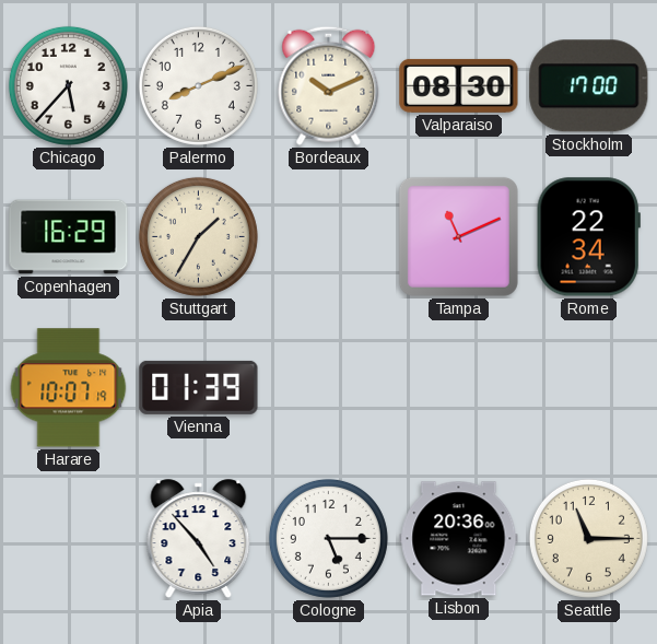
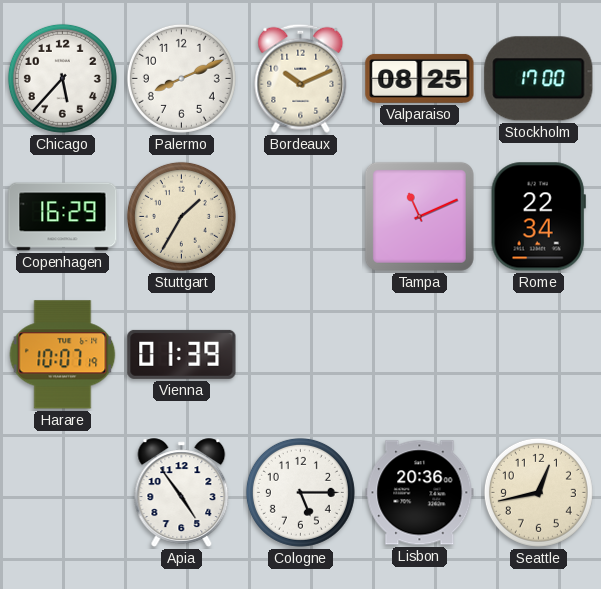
Valparaiso: 08:30 -> 08:25 (420, 78)
Apia: 4:53 -> 4:54 (182, 493)
Seattle: 11:15 -> 12:43 (538, 492)
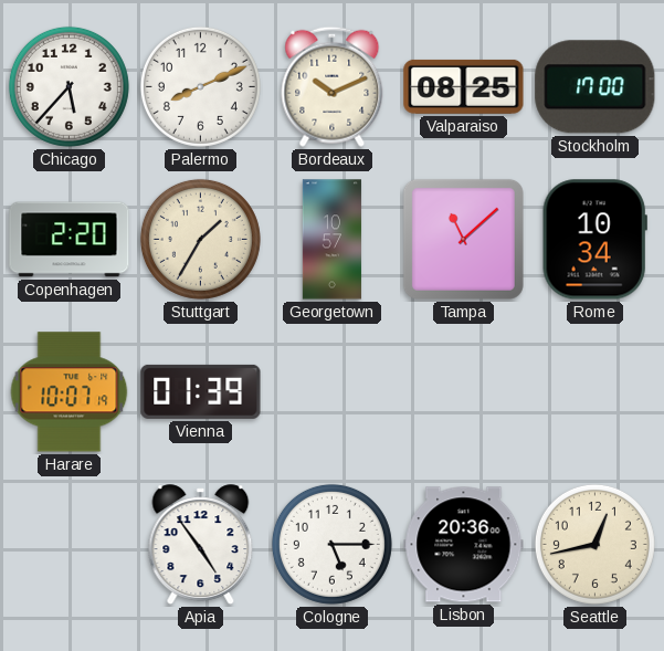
Copenhagen: 16:29 -> 2:20 (70, 240)
Georgetown: none -> 10:57 (331, 240)
Tampa: 11:11 -> 11:08 (463, 239)
Rome: 22:34 -> 10:34 (594, 240)
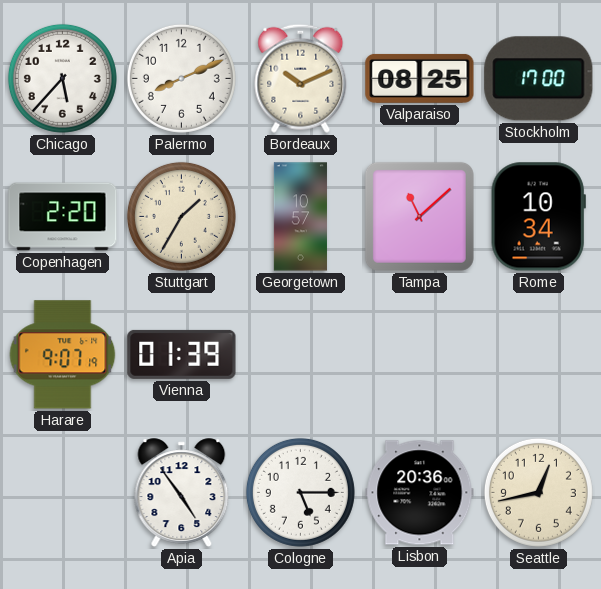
Harare: 10:07 -> 9:07 (63, 355)
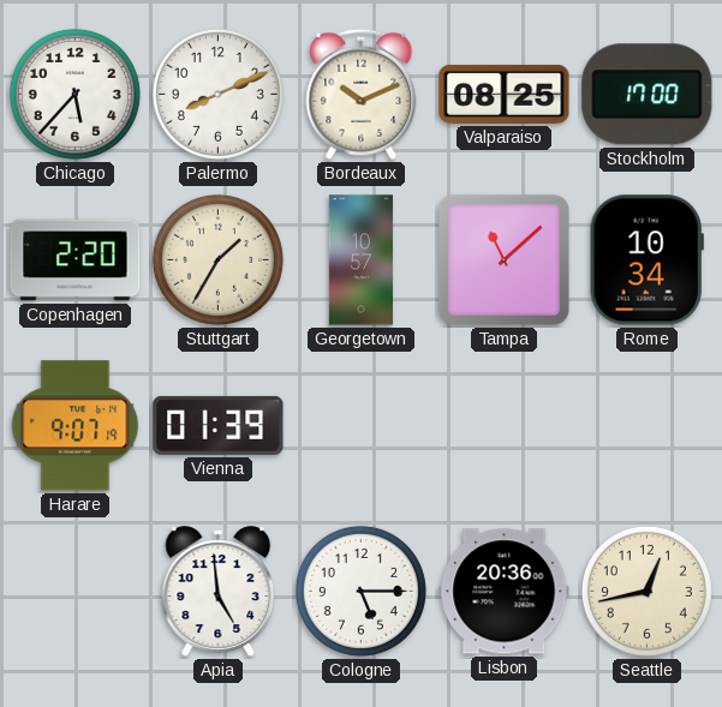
Apia: 4:54 -> 4:59 (219, 592)
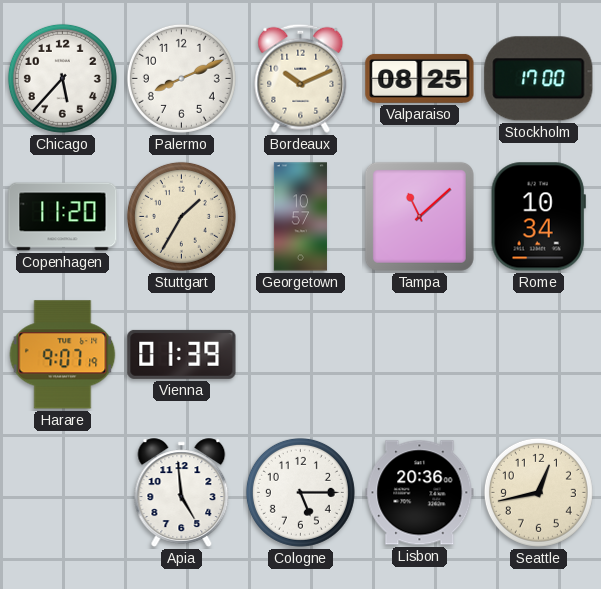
Copenhagen: 2:20 -> 11:20 (63, 217)
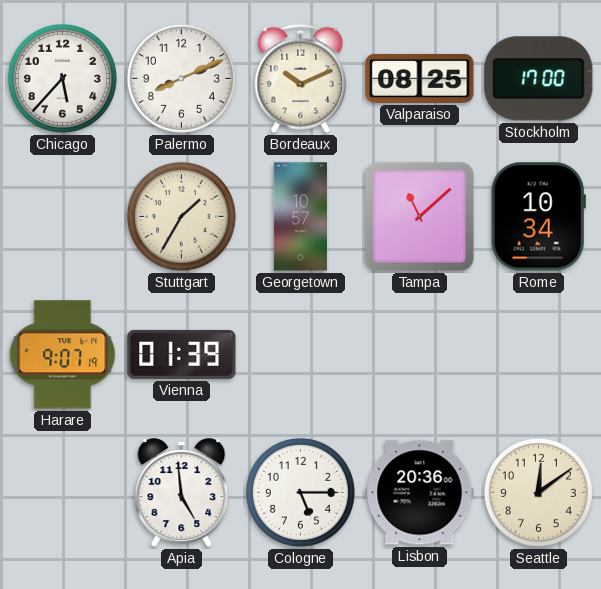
Copenhagen: 11:20 -> none (63, 217)
Seattle: 12:43 -> 12:09 (538, 492)
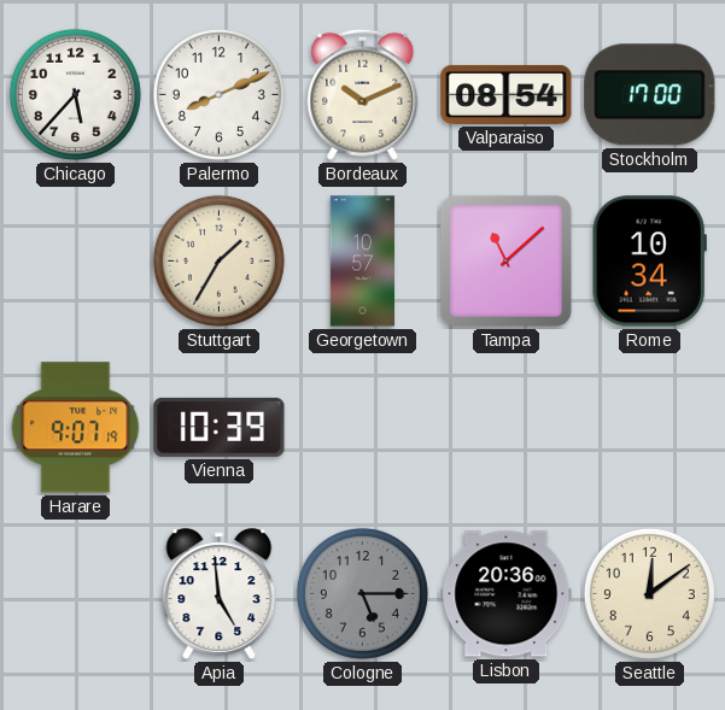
Valparaiso: 08:25 -> 08:54 (507, 94)
Vienna: 01:39 -> 10:39 (220, 427)
Cologne dial: white -> grey (362, 593)
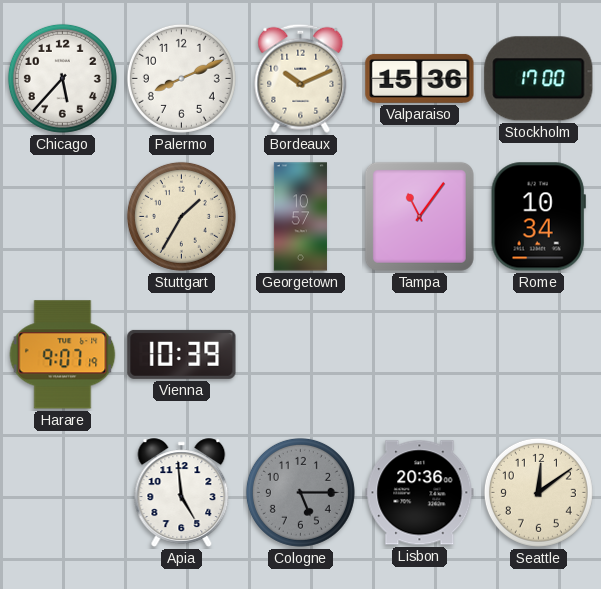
Valparaiso: 08:54 -> 15:36 (420, 78)
Tampa: 11:08 -> 11:06 (419, 216)
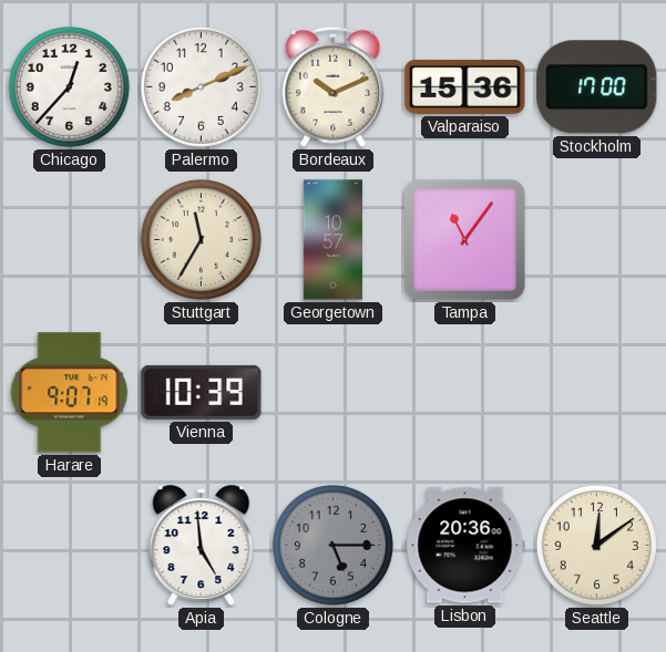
Chicago: 5:37 -> 12:37 (69, 86)
Stuttgart: 1:35 -> 11:35 (201, 239)
Rome: 10:34 -> none (538, 217)
